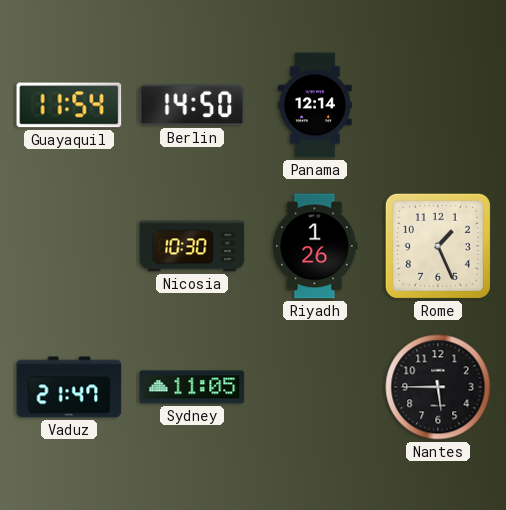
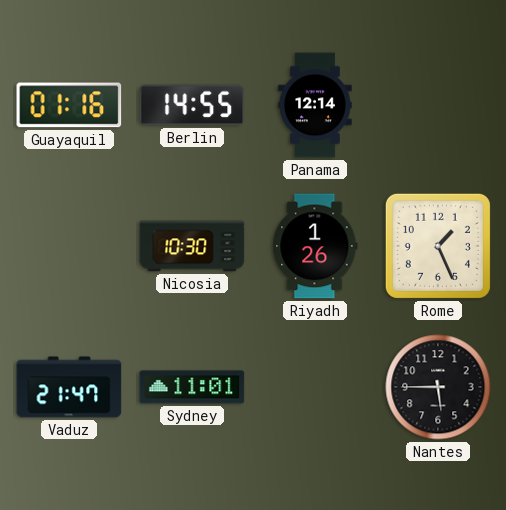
Guayaquil: 11:54 -> 01:16 (69, 105)
Berlin: 14:50 -> 14:55 (192, 105)
Sydney: 11:05 -> 11:01 (192, 387)
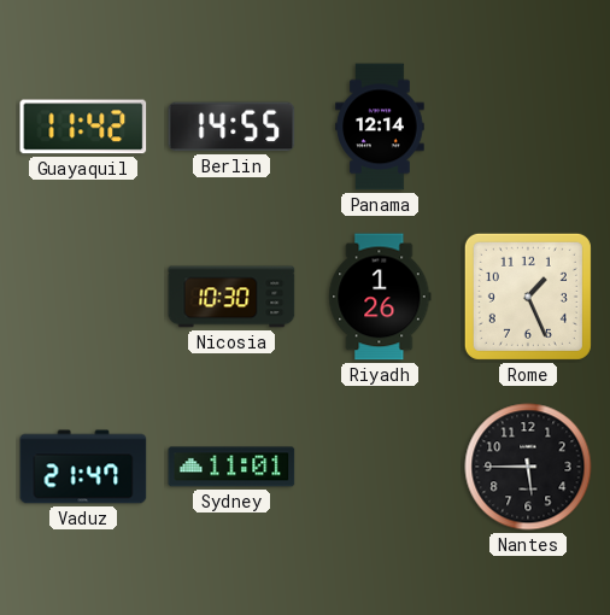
Guayaquil: 01:16 -> 11:42 (83, 127)
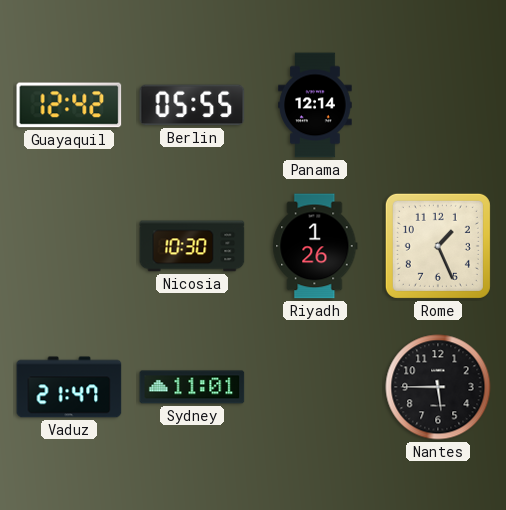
Guayaquil: 11:42 -> 12:42 (69, 105)
Berlin: 14:55 -> 05:55 (192, 105)
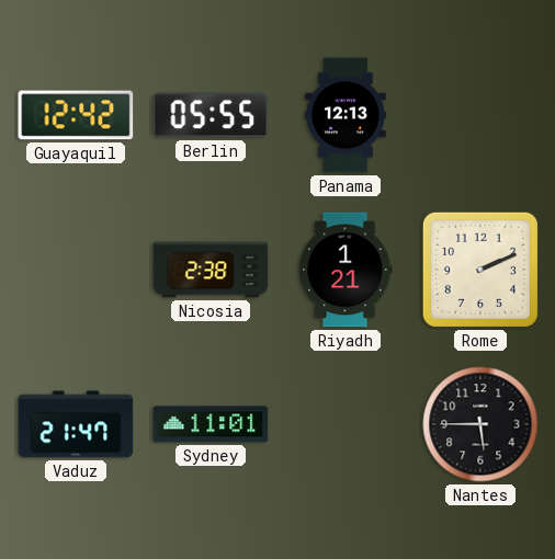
Panama: 12:14 -> 12:13 (346, 115)
Nicosia: 10:30 -> 2:38 (211, 270)
Riyadh: 1:26 -> 1:21 (346, 270)
Rome: 1:26 -> 2:11 (480, 270)
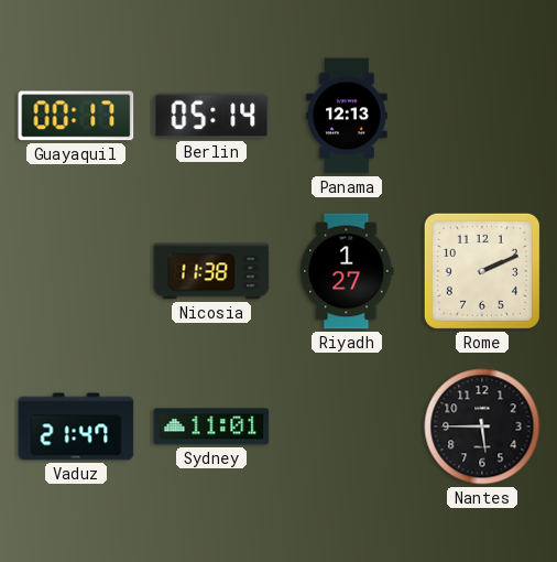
Guayaquil: 12:42 -> 00:17 (76, 116)
Berlin: 05:55 -> 05:14 (211, 116)
Nicosia: 2:38 -> 11:38 (211, 271)
Riyadh: 1:21 -> 1:27 (347, 271)
